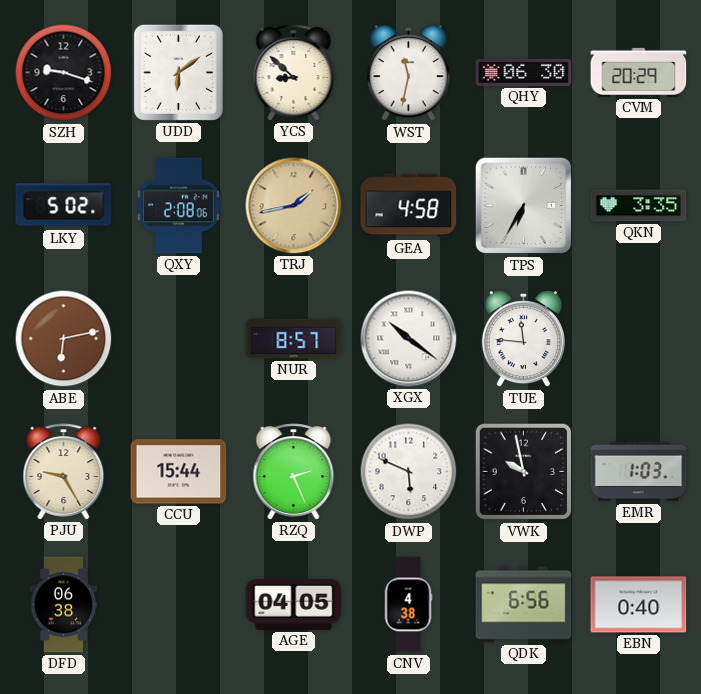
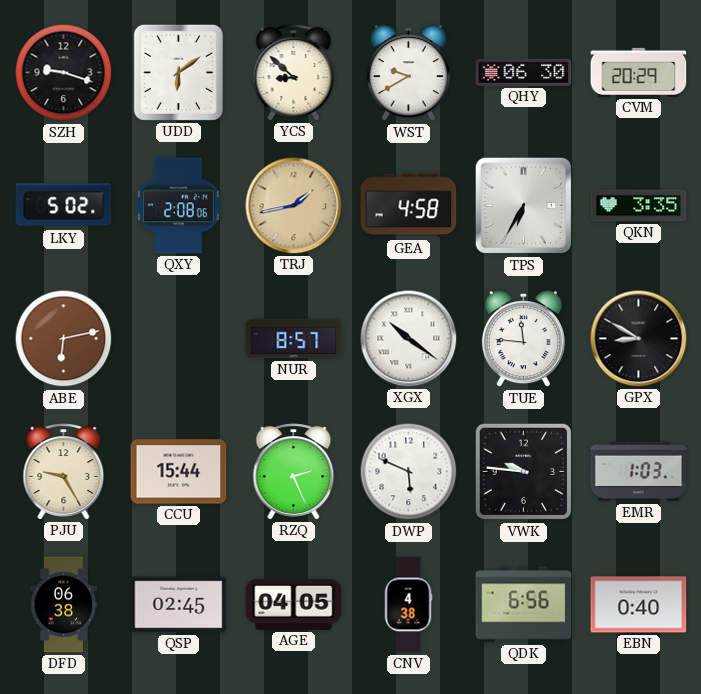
WST: 11:32 -> 9:40 (408, 73)
GPX: none -> 8:50 (639, 339)
VWK: 9:58 -> 9:46 (524, 472)
QSP: none -> 02:45 (179, 605)
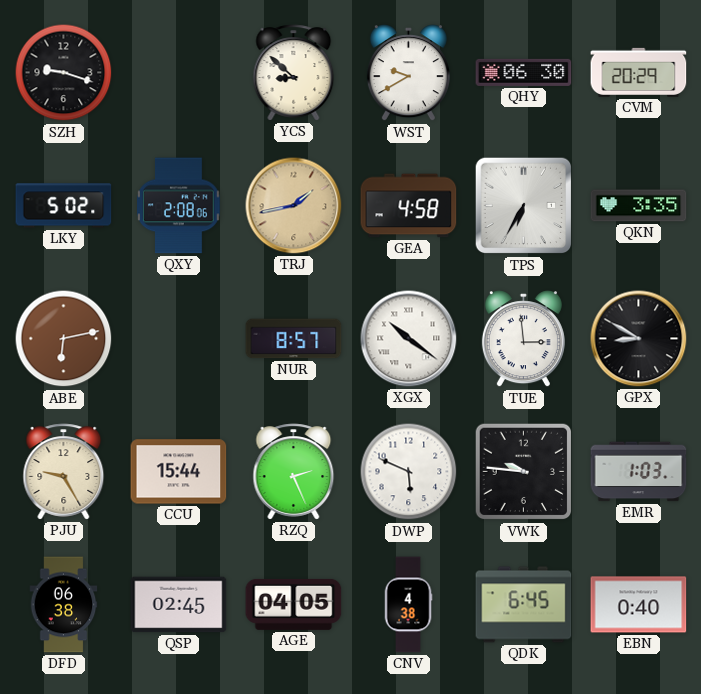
UDD: 6:09 -> none (178, 72)
TUE: 11:46 -> 2:59 (523, 339)
QDK: 6:56 -> 6:45 (524, 605)
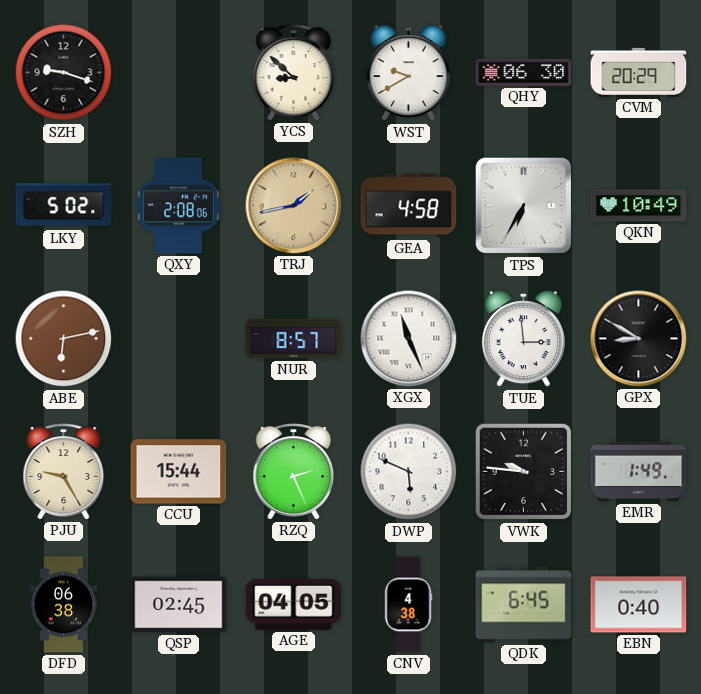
QKN: 3:35 -> 10:49 (639, 206)
XGX: 10:21 -> 11:26 (409, 339)
EMR: 1:03 -> 1:49 (639, 472)
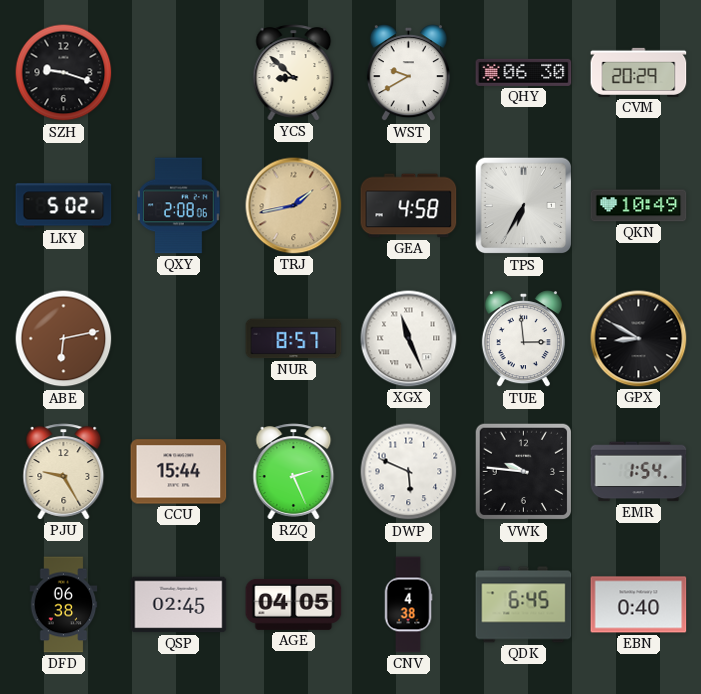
EMR: 1:49 -> 1:54 (639, 472)
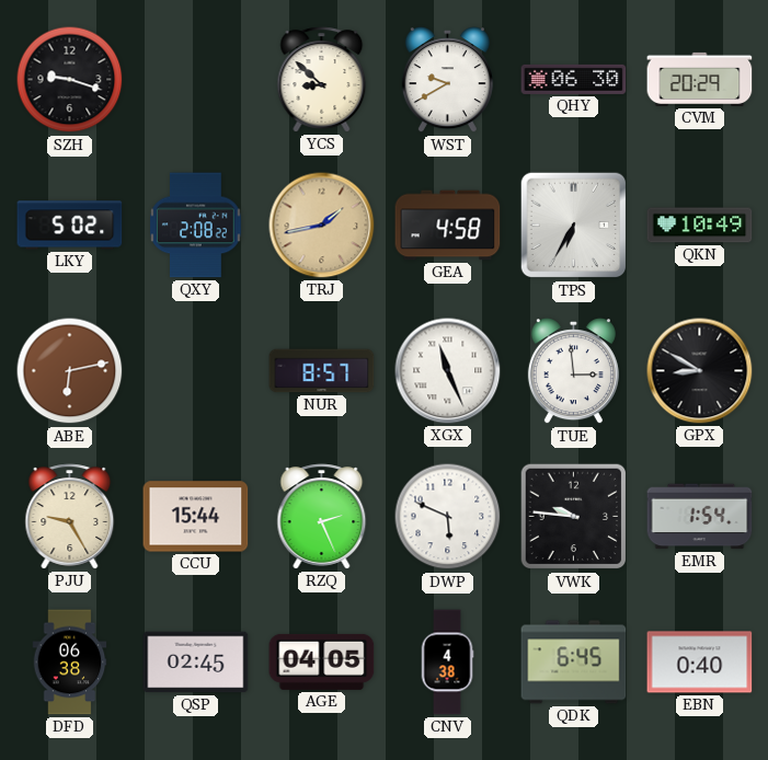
QXY: 2:08:06 -> 2:08:22 (196, 226)
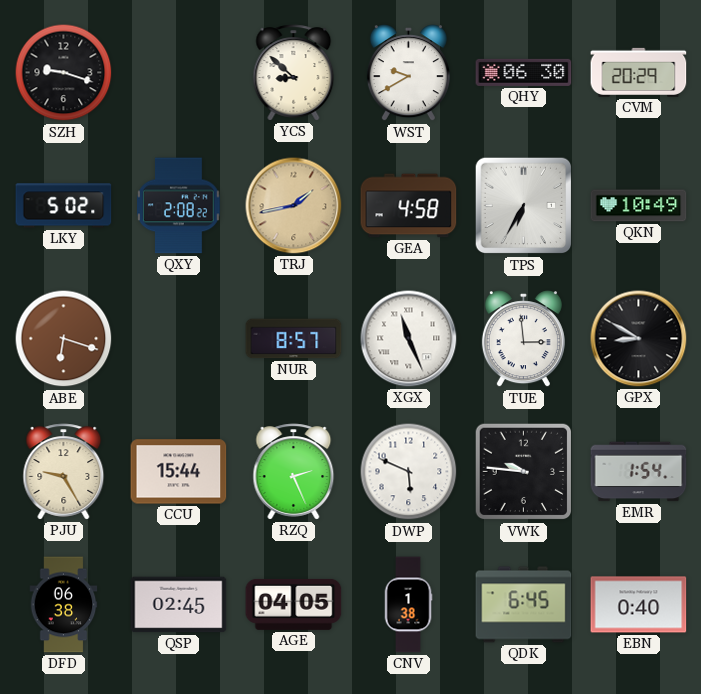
ABE: 6:13 -> 6:18 (64, 339)
CNV: 4:38 -> 1:38 (408, 605)
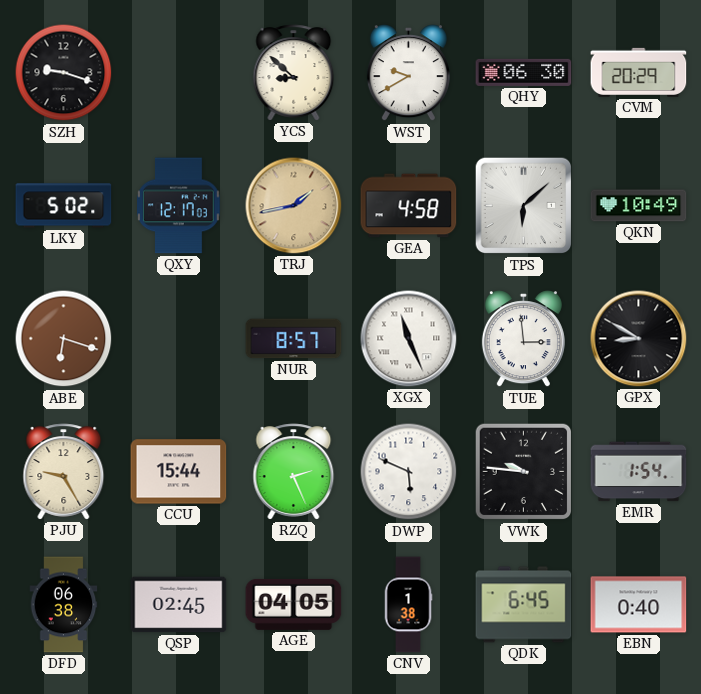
QXY: 2:08 -> 12:17 (179, 206)
TPS: 6:35 -> 6:08 (524, 206)
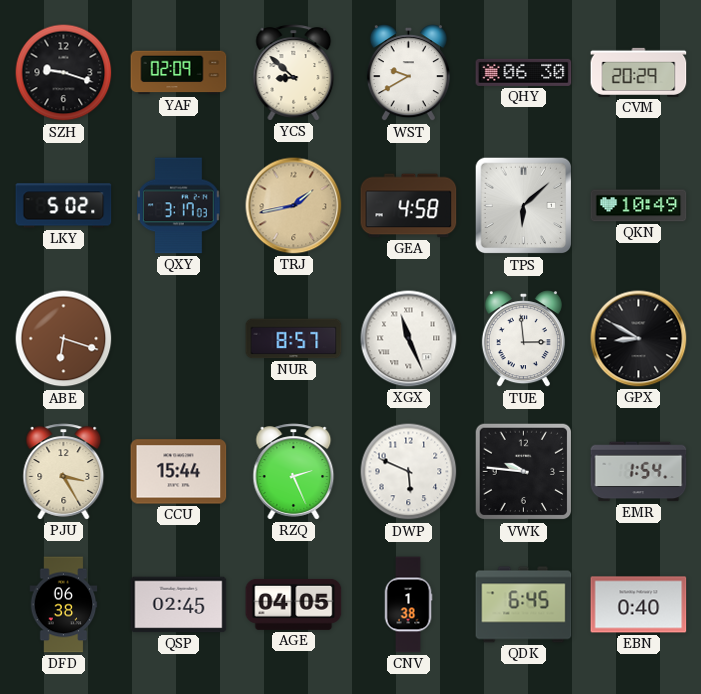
YAF: none -> 02:09 (179, 73)
QXY: 12:17 -> 3:17 (179, 206)
PJU: 9:25 -> 3:25 (64, 472)
